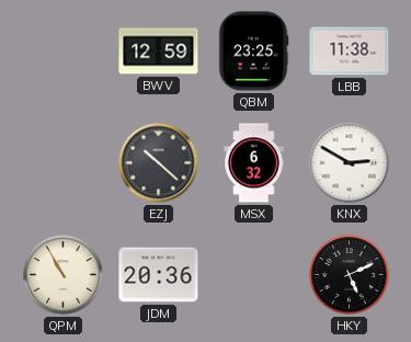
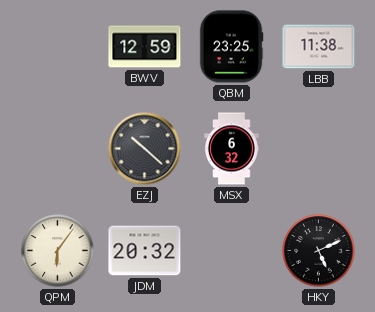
KNX: 2:50 -> none (350, 163)
QPM: 10:55 -> 6:06 (58, 251)
JDM: 20:36 -> 20:32 (145, 251)
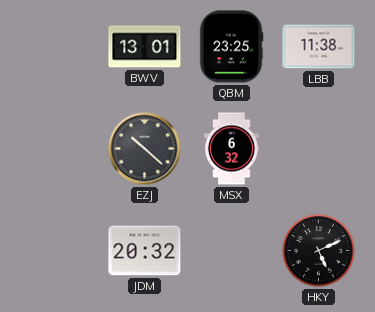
BWV: 12:59 -> 13:01 (145, 47)
QPM: 6:06 -> none (58, 251)
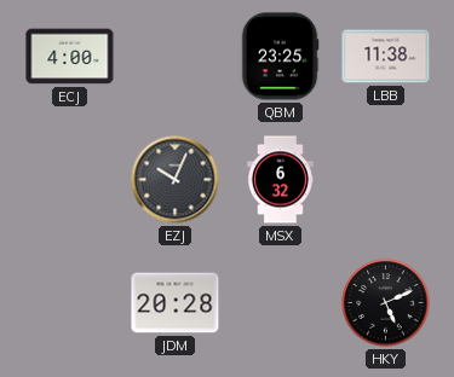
ECJ: none -> 4:00 (70, 57)
BWV: 13:01 -> none (145, 47)
EZJ: 10:22 -> 10:04 (176, 180)
JDM: 20:32 -> 20:28 (176, 303)
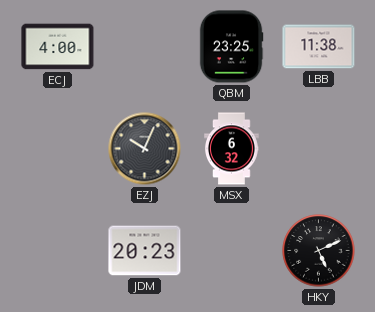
JDM: 20:28 -> 20:23 (145, 251)
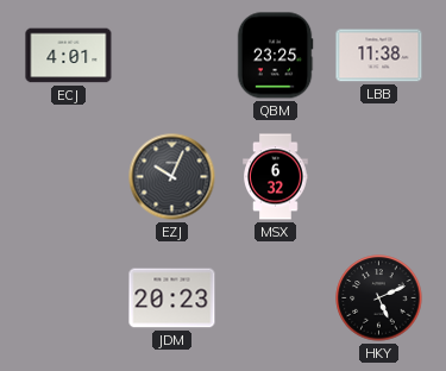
ECJ: 4:00 -> 4:01 (69, 56)
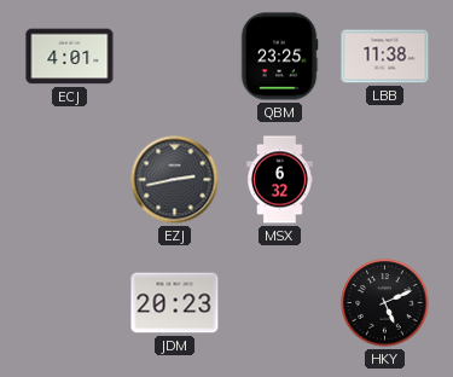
EZJ: 10:04 -> 2:43 (175, 180)
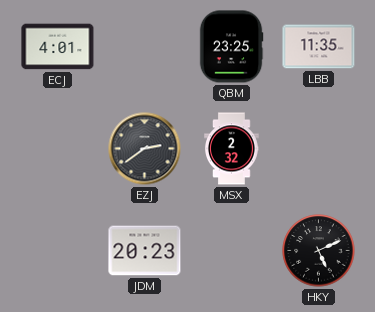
LBB: 11:38 -> 11:35 (319, 47)
EZJ: 2:43 -> 2:39 (145, 149)
MSX: 6:32 -> 2:32 (232, 149)
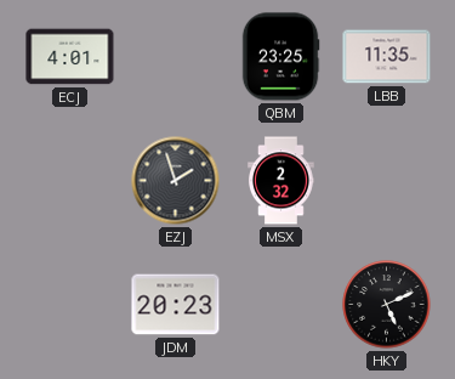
EZJ: 2:39 -> 1:57 (176, 181)
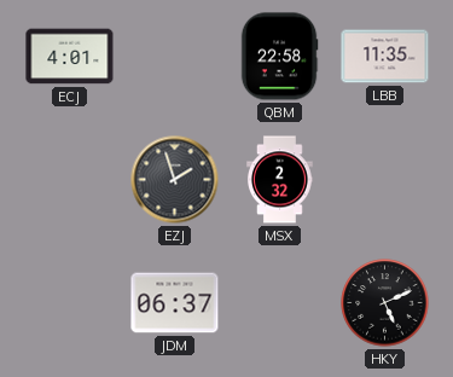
QBM: 23:25 -> 22:58 (279, 57)
JDM: 20:23 -> 06:37 (175, 303)
